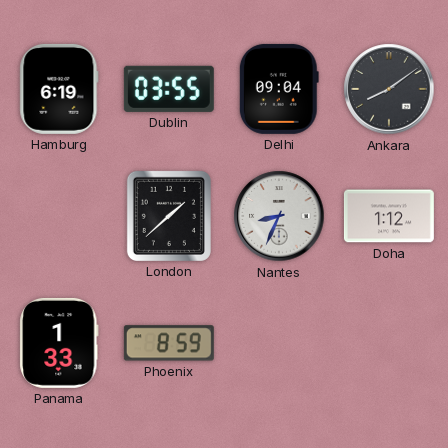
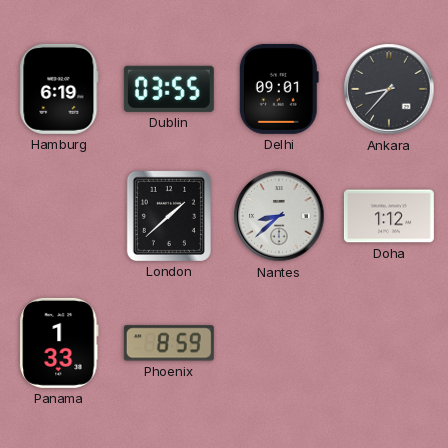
Delhi: 09:04 -> 09:01 (279, 89)
Ankara: 8:09 -> 8:37 (389, 89)
Nantes: 8:34 -> 8:38 (279, 216)
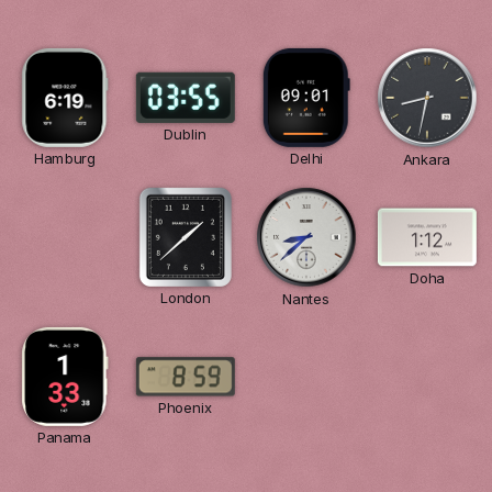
Ankara: 8:37 -> 8:32 (427, 98)
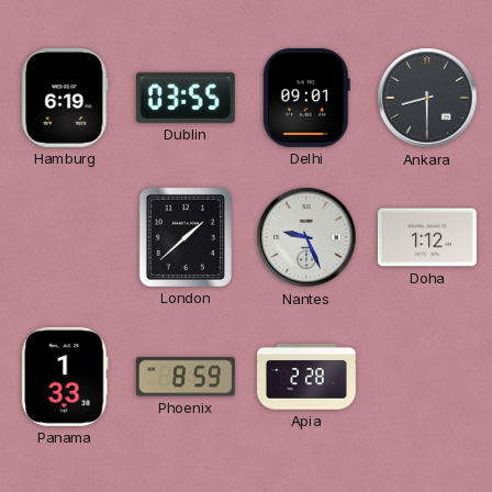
Ankara: 8:32 -> 8:30 (427, 98)
Nantes: 8:38 -> 9:26 (306, 237)
Apia: none -> 2:28 (306, 377)
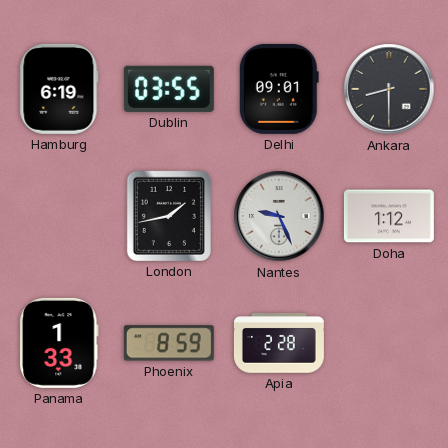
London: 1:38 -> 1:43 (169, 216)
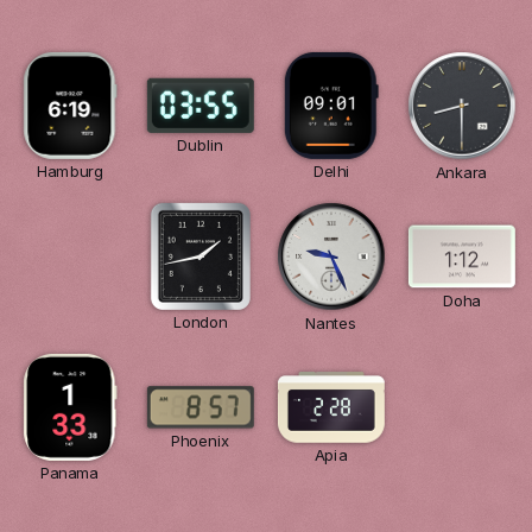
Phoenix: 8:59 -> 8:57 (201, 407)
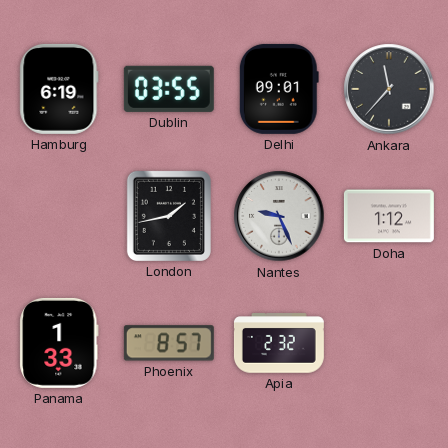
Ankara: 8:30 -> 11:37 (389, 89)
Apia: 2:28 -> 2:32 (279, 343)
